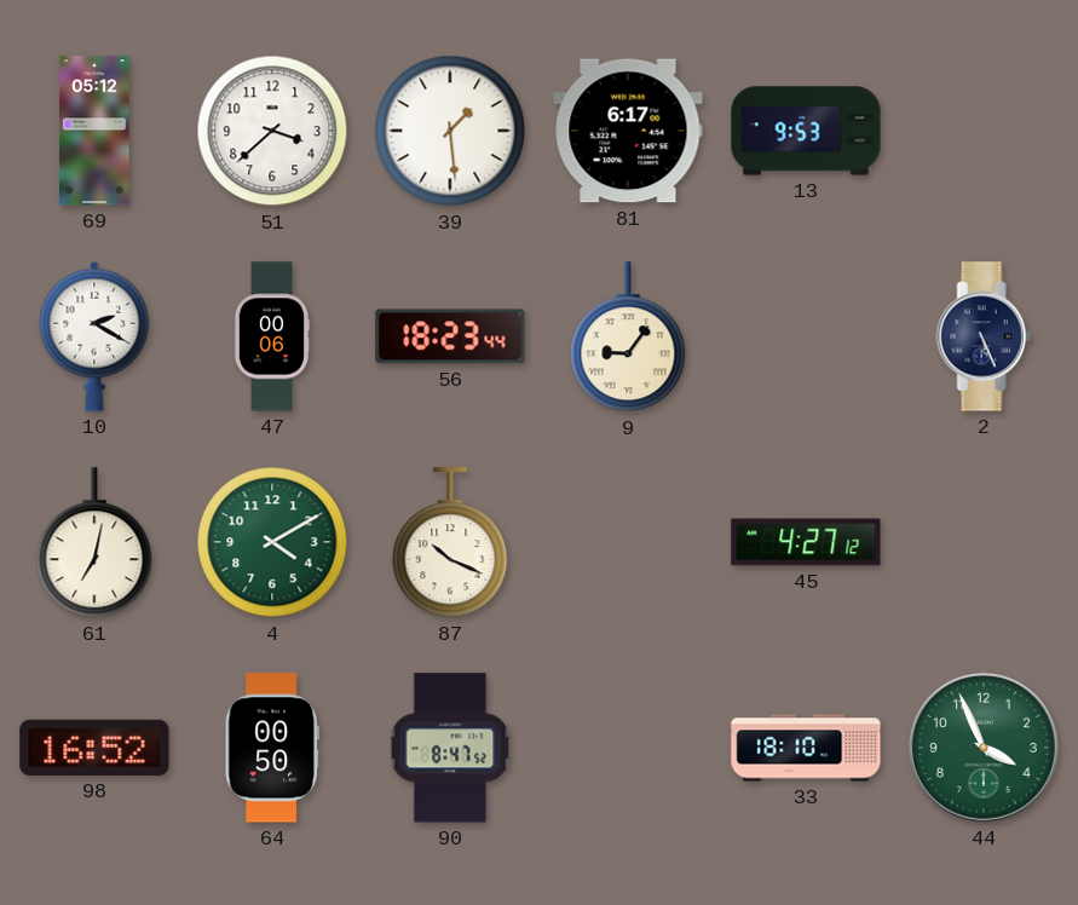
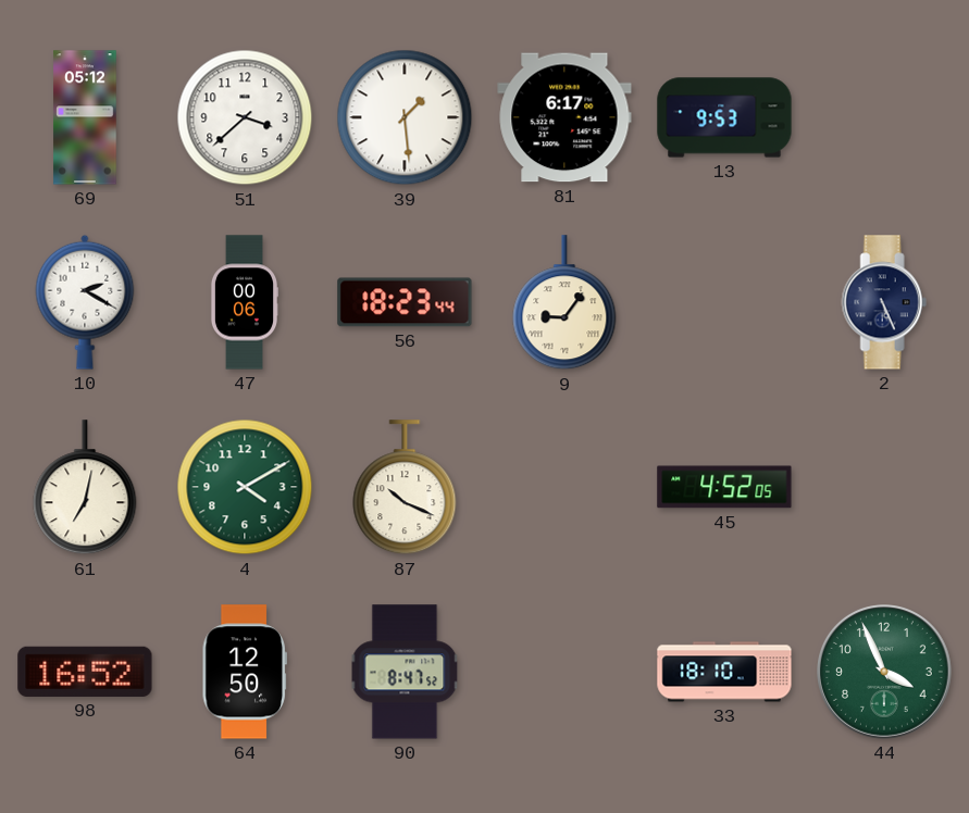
45: 4:27 -> 4:52 (724, 487)
64: 00:50 -> 12:50 (245, 672)
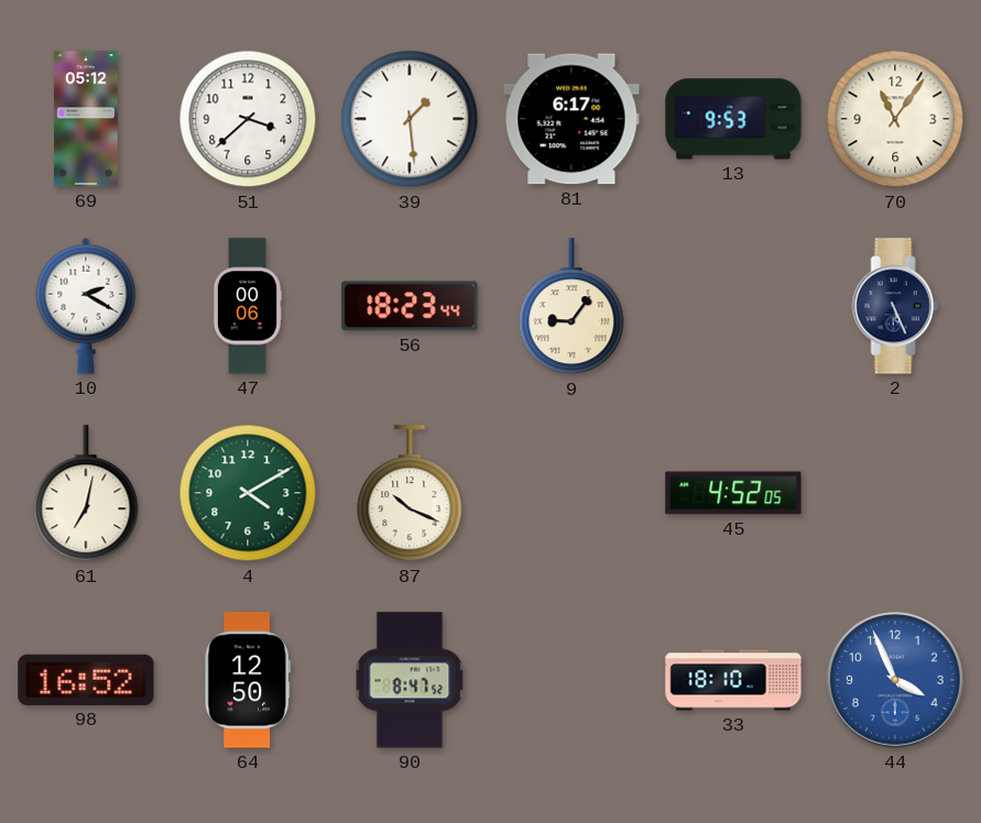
70: none -> 11:06 (895, 119)
44 dial: green -> blue (896, 681)
